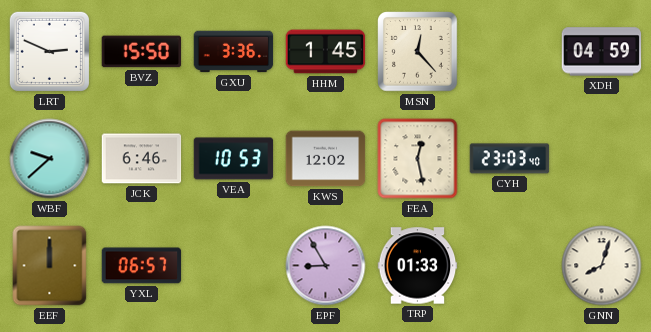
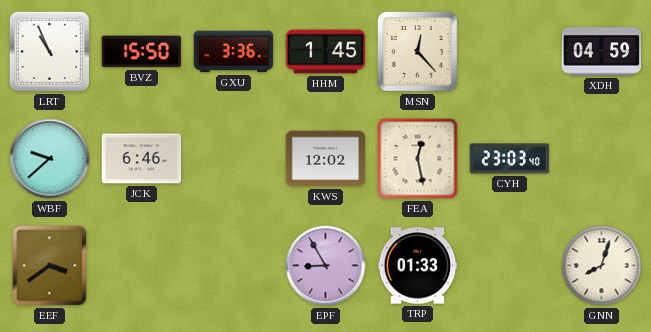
LRT: 2:49 -> 10:56 (49, 51)
VEA: 10:53 -> none (234, 159)
EEF: 12:00 -> 3:39 (50, 266)
YXL: 06:57 -> none (142, 266)
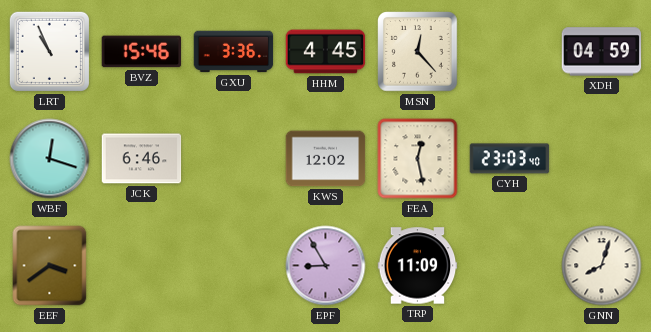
BVZ: 15:50 -> 15:46 (142, 52)
HHM: 1:45 -> 4:45 (326, 52)
WBF: 9:38 -> 12:18 (50, 159)
TRP: 01:33 -> 11:09 (418, 266)
